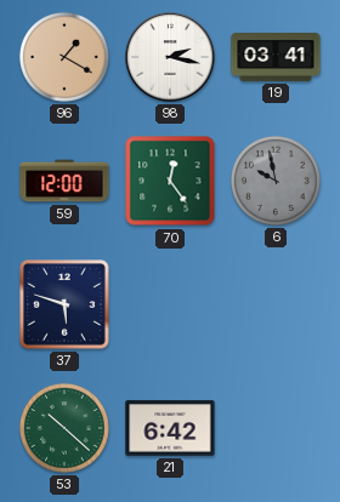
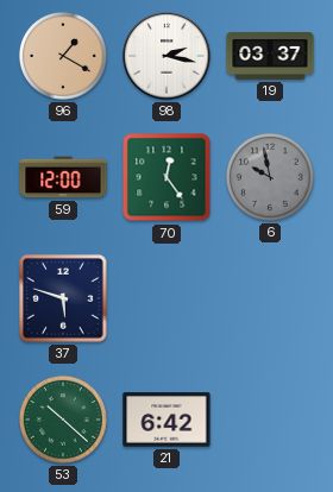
19: 03:41 -> 03:37 (270, 57)
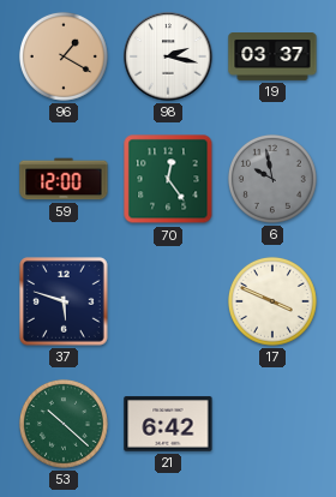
17: none -> 3:49 (272, 301)
